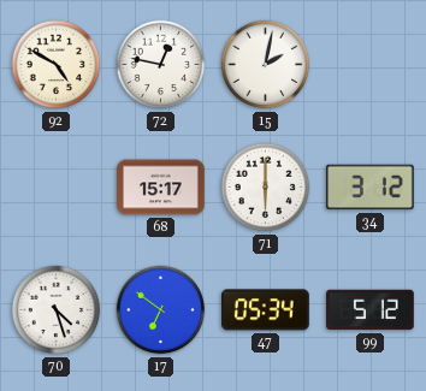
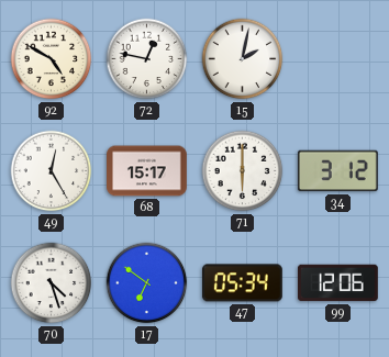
49: none -> 12:25 (52, 171)
99: 5:12 -> 12:06 (338, 283)
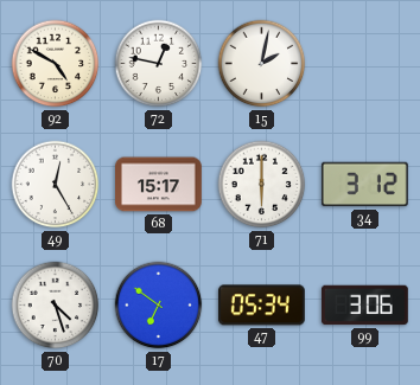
99: 12:06 -> 3:06 (365, 306)
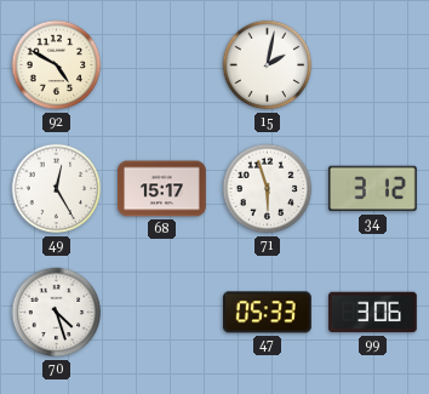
72: 12:47 -> none (159, 64)
71: 6:00 -> 5:57 (268, 189)
17: 6:51 -> none (159, 306)
47: 05:34 -> 05:33 (267, 313)
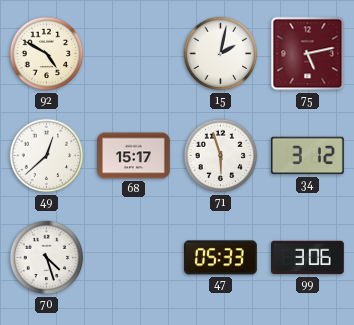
75: none -> 5:13 (308, 54)
49: 12:25 -> 12:38 (47, 156)
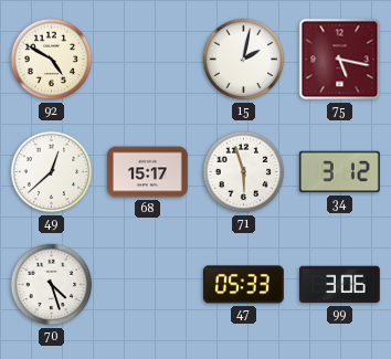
75: 5:13 -> 5:17 (340, 60)
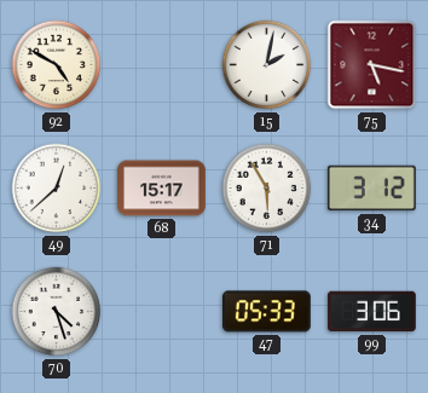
71: 5:57 -> 5:55 (267, 189)
